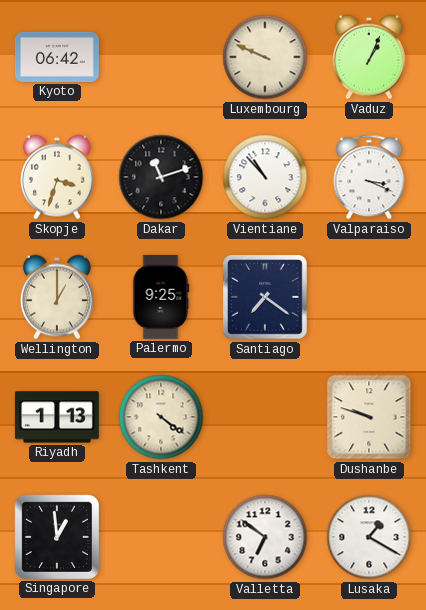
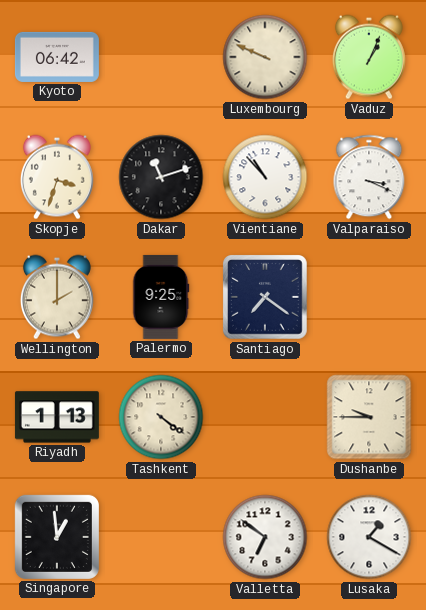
Wellington: 1:00 -> 2:00 (57, 297)
Dushanbe: 9:48 -> 9:45 (369, 417)
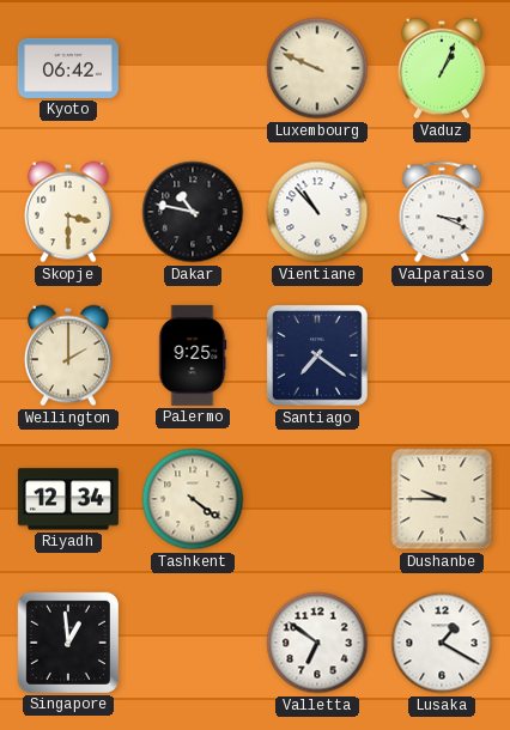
Skopje: 3:33 -> 3:30 (68, 212)
Dakar: 11:12 -> 10:47 (193, 212)
Riyadh: 1:13 -> 12:34 (68, 499)
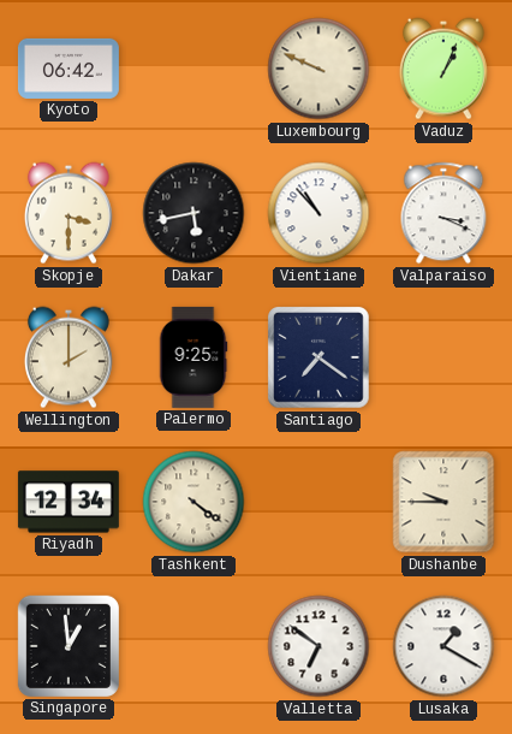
Dakar: 10:47 -> 5:43 (194, 213)
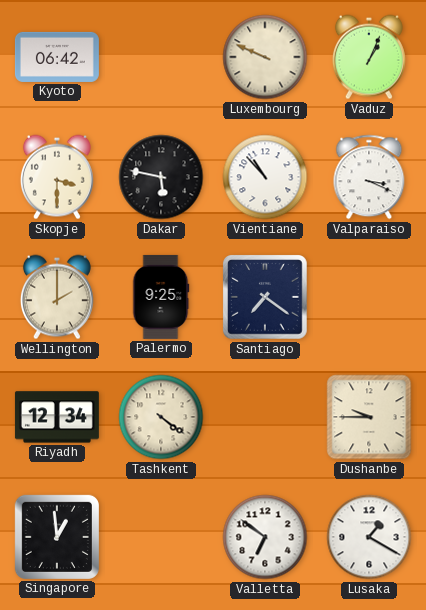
Dakar: 5:43 -> 5:47 (161, 177)
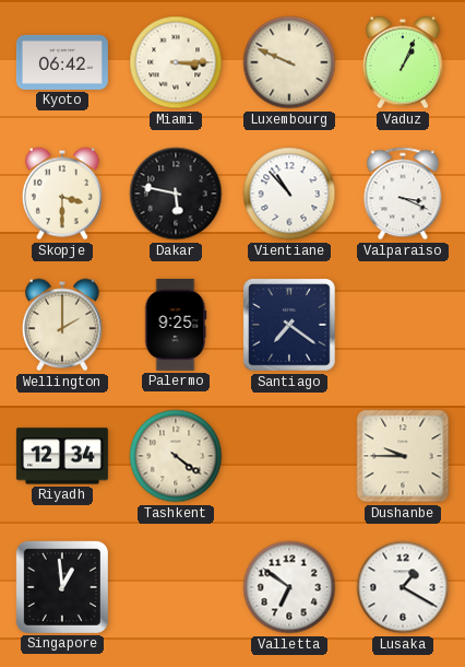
Miami: none -> 3:15 (176, 62)
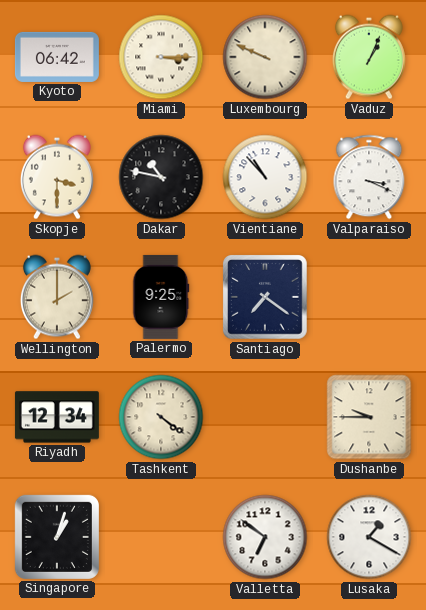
Dakar: 5:47 -> 10:47 (161, 177)
Singapore: 12:59 -> 1:03 (57, 537)
